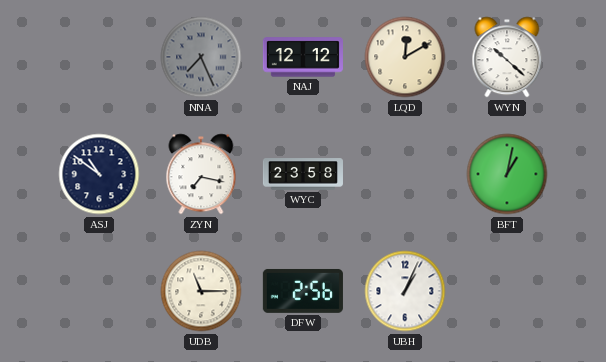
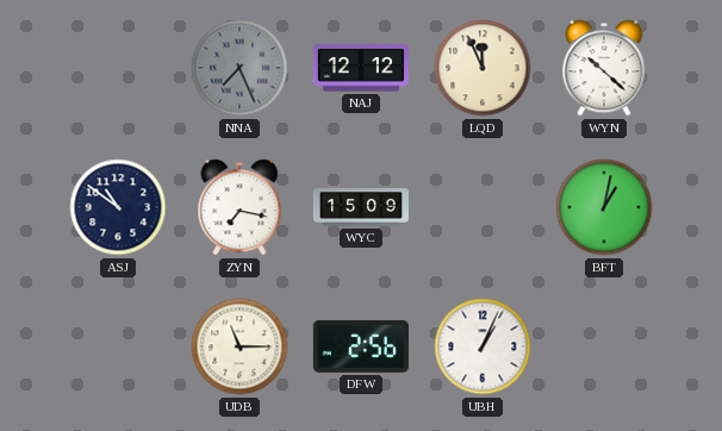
LQD: 12:10 -> 11:56 (483, 68)
WYC: 23:58 -> 15:09 (361, 207)
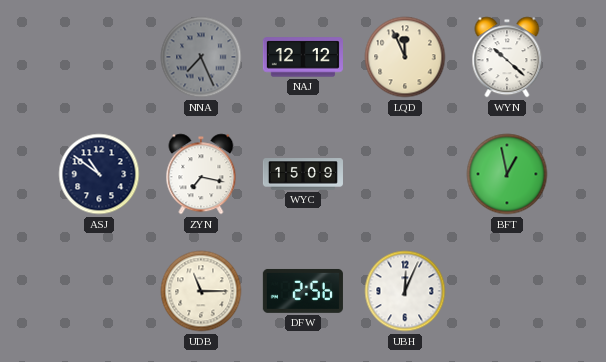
BFT: 1:02 -> 12:58 (507, 174)
UBH: 1:04 -> 12:04 (405, 291)
